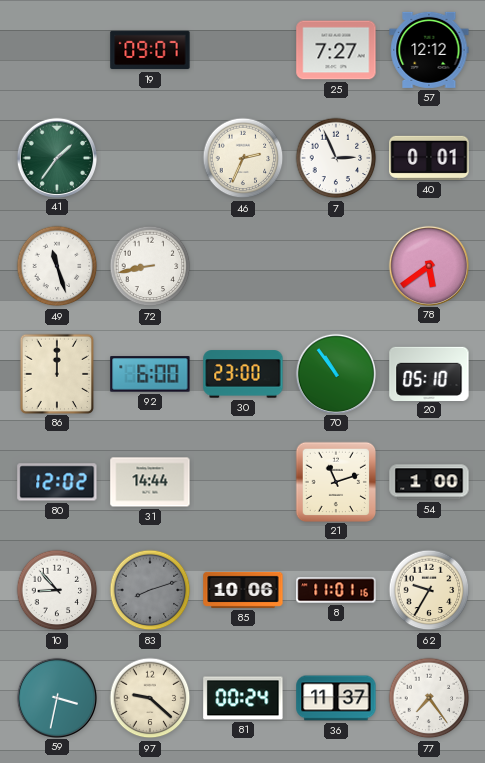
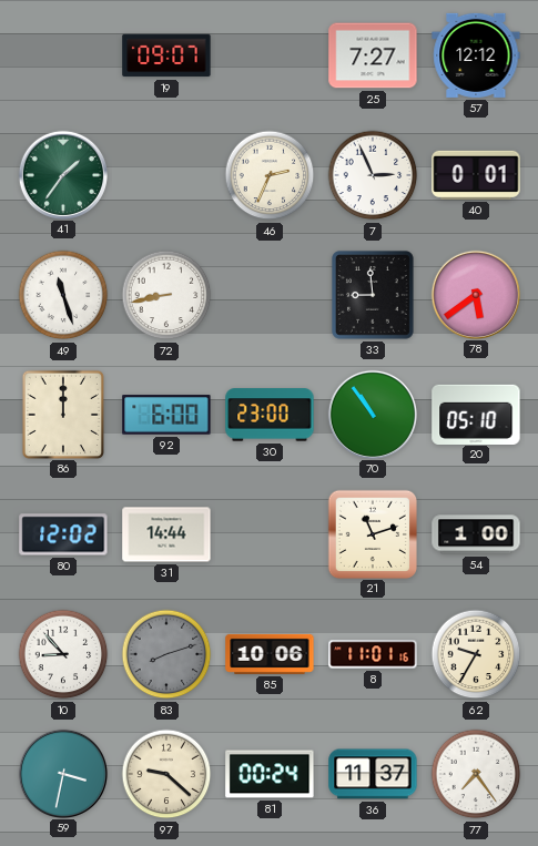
33: none -> 8:59 (374, 296)
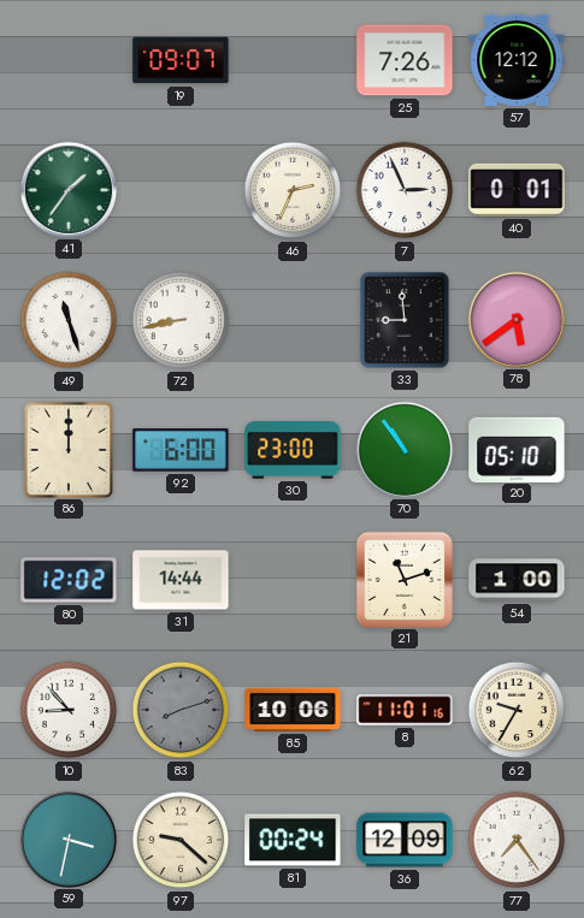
25: 7:27 -> 7:26 (405, 60)
36: 11:37 -> 12:09 (405, 840)
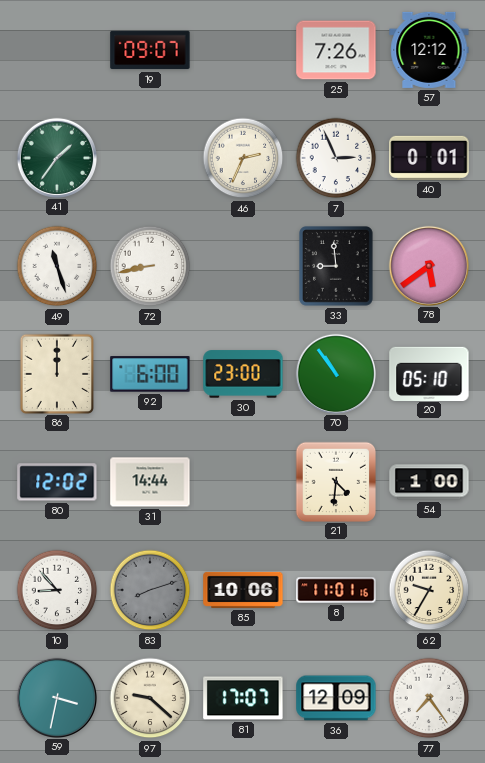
21: 11:12 -> 4:31 (335, 481)
81: 00:24 -> 17:07 (243, 698)
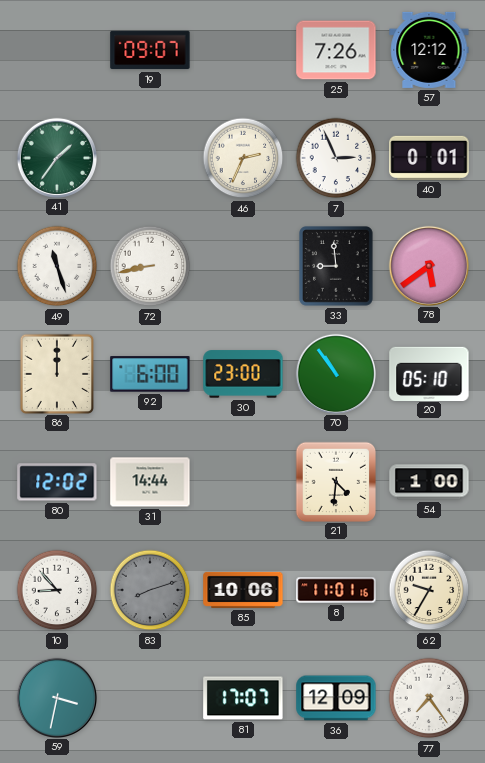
97: 9:22 -> none (150, 698)
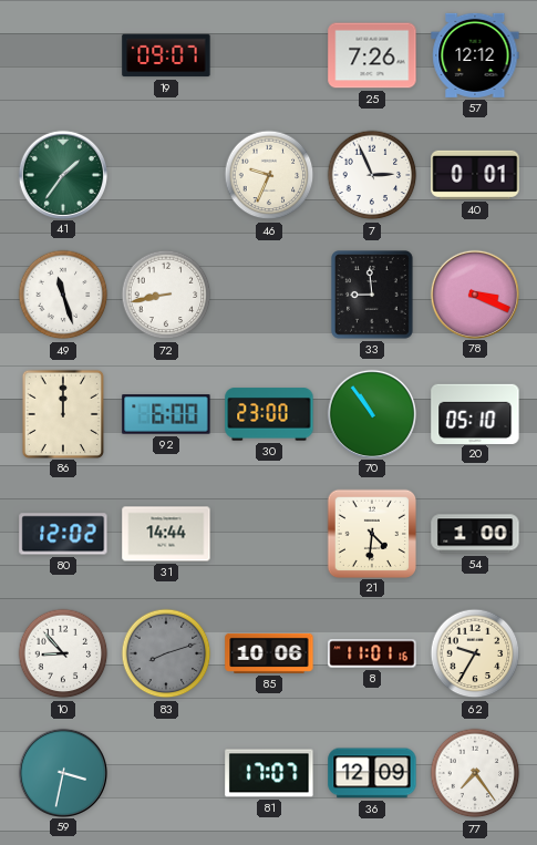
46: 2:34 -> 9:34 (269, 175)
78: 5:39 -> 3:19 (474, 293)
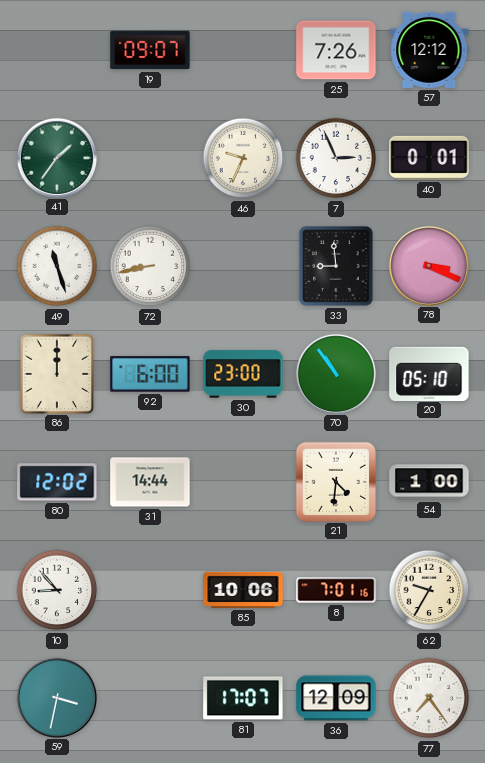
83: 8:12 -> none (166, 653)
8: 11:01 -> 7:01 (336, 590)
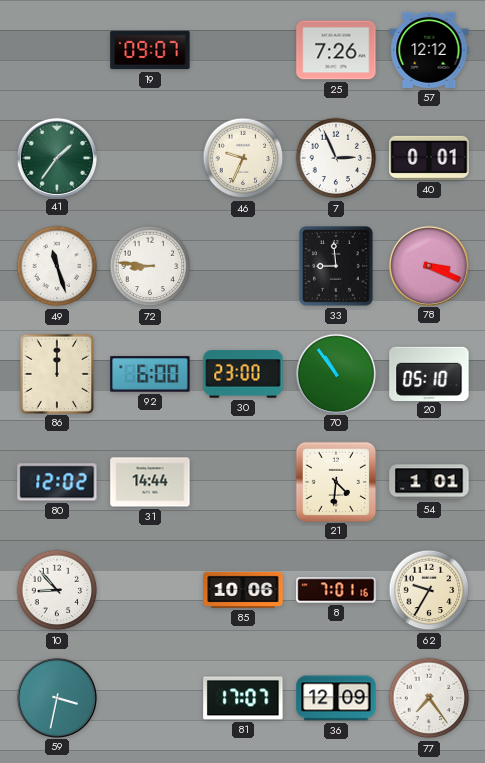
72: 8:43 -> 8:46 (150, 266)
54: 1:00 -> 1:01 (429, 482)
